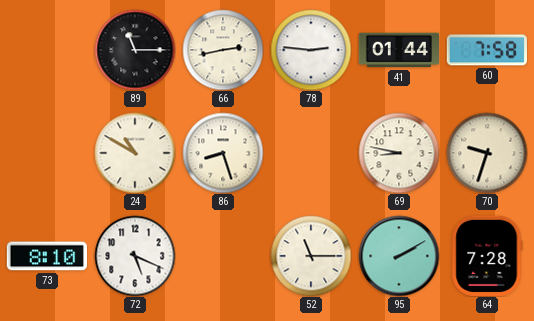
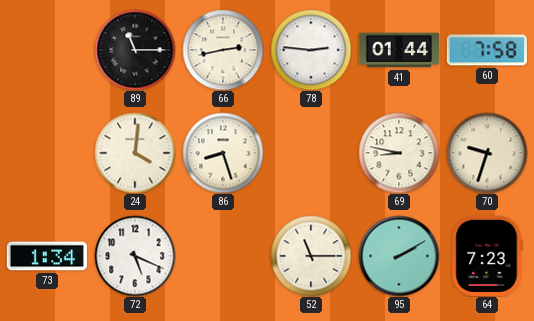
24: 10:50 -> 4:01 (135, 153)
73: 8:10 -> 1:34 (46, 256)
64: 7:28 -> 7:23 (487, 256)
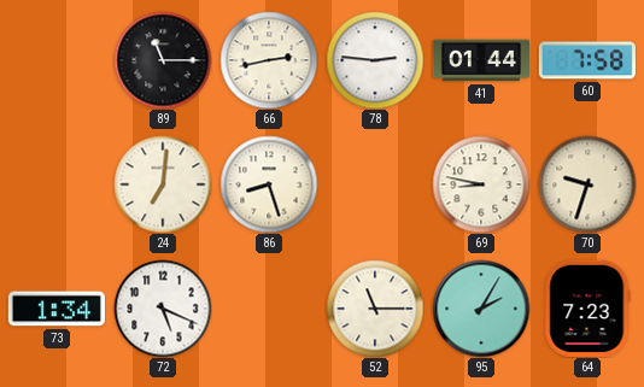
24: 4:01 -> 7:01 (163, 184)
95: 2:10 -> 2:05 (481, 309)
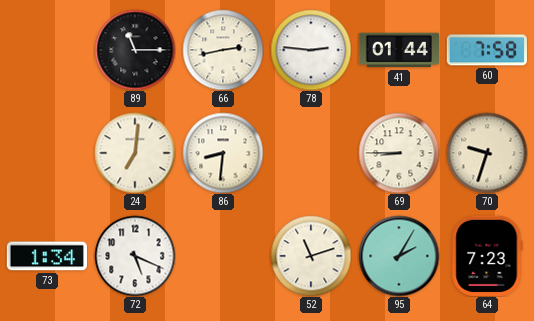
86: 8:27 -> 8:31 (223, 153)
69: 8:47 -> 8:45 (399, 153)
52: 11:15 -> 11:12 (311, 256)
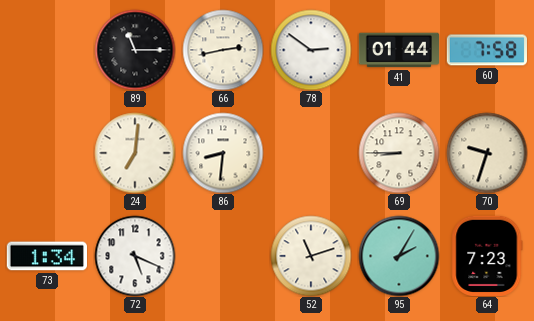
78: 2:46 -> 2:51 (311, 50)
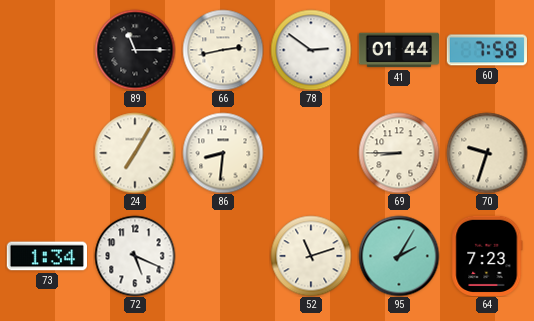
24: 7:01 -> 7:05 (135, 153)
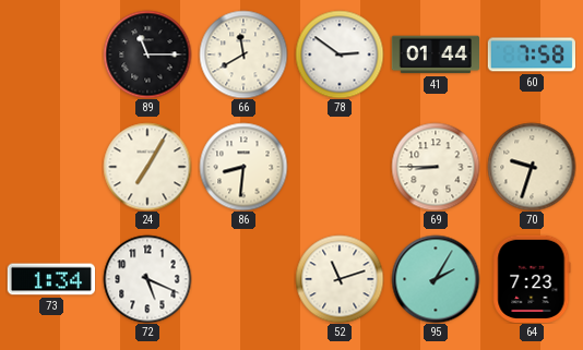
66: 2:43 -> 11:40 (243, 55)
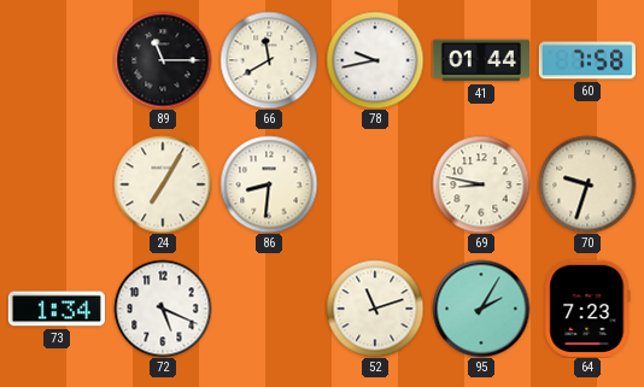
78: 2:51 -> 9:43 (375, 60)
69: 8:45 -> 8:47 (481, 184)
